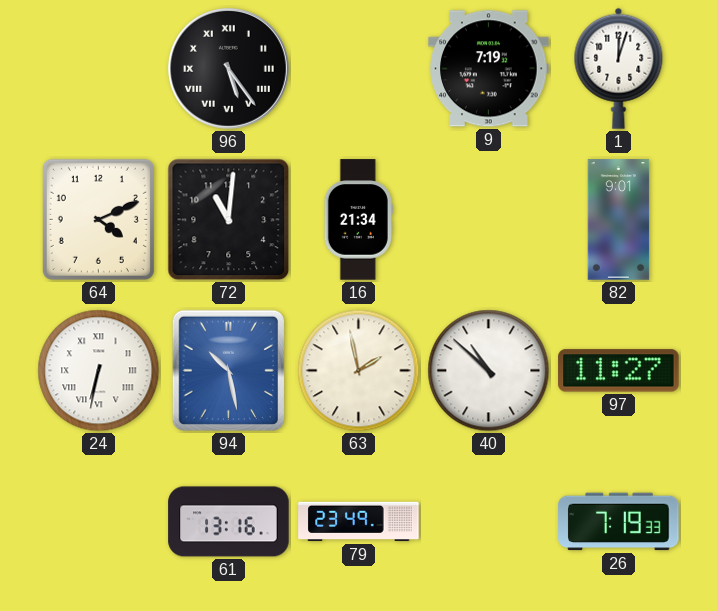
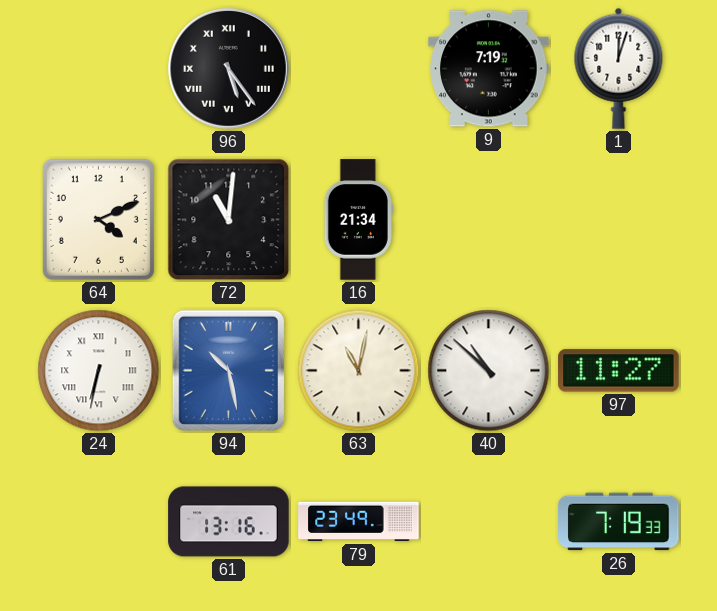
82: 9:01 -> none (619, 220)
63: 1:58 -> 11:02 (359, 371)
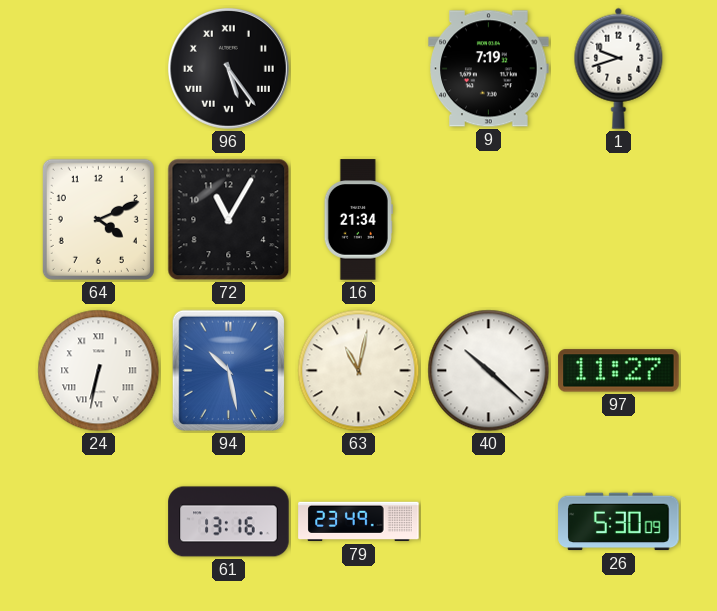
1: 12:03 -> 9:42 (619, 68)
72: 11:01 -> 11:05 (229, 220)
40: 10:52 -> 10:22 (489, 371)
26: 7:19 -> 5:30 (619, 522)
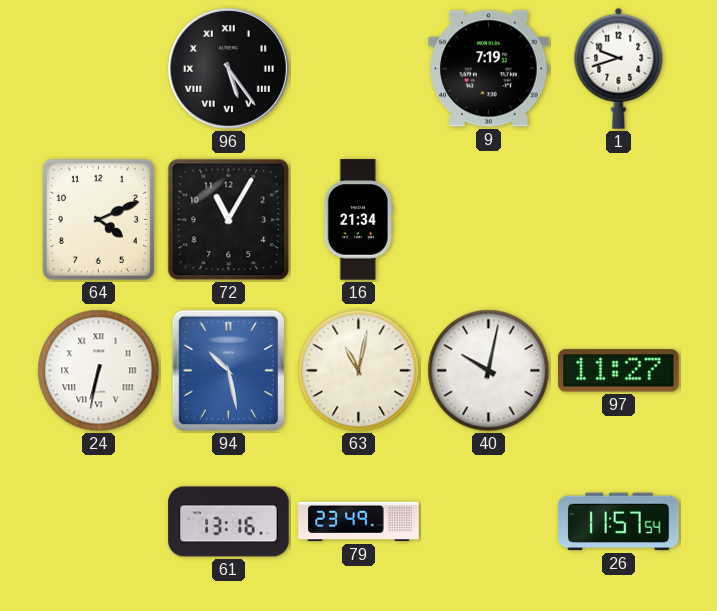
40: 10:22 -> 10:02 (489, 371)
26: 5:30 -> 11:57 (619, 522)
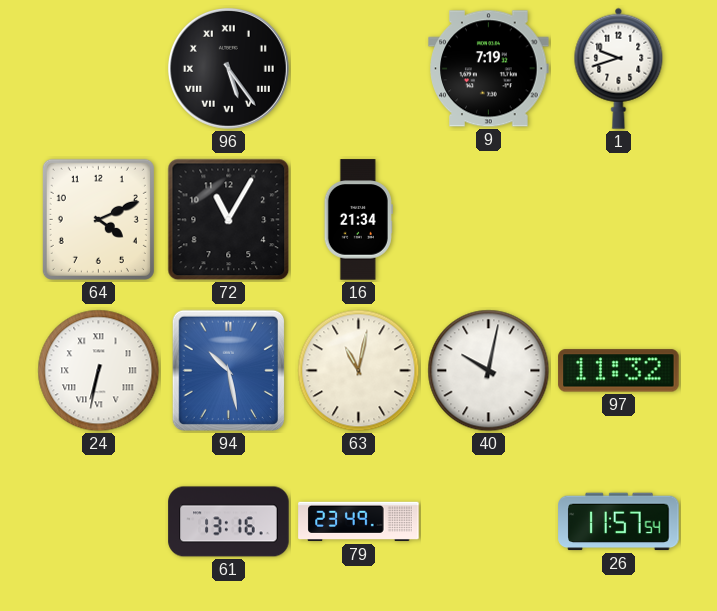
97: 11:27 -> 11:32 (619, 371)
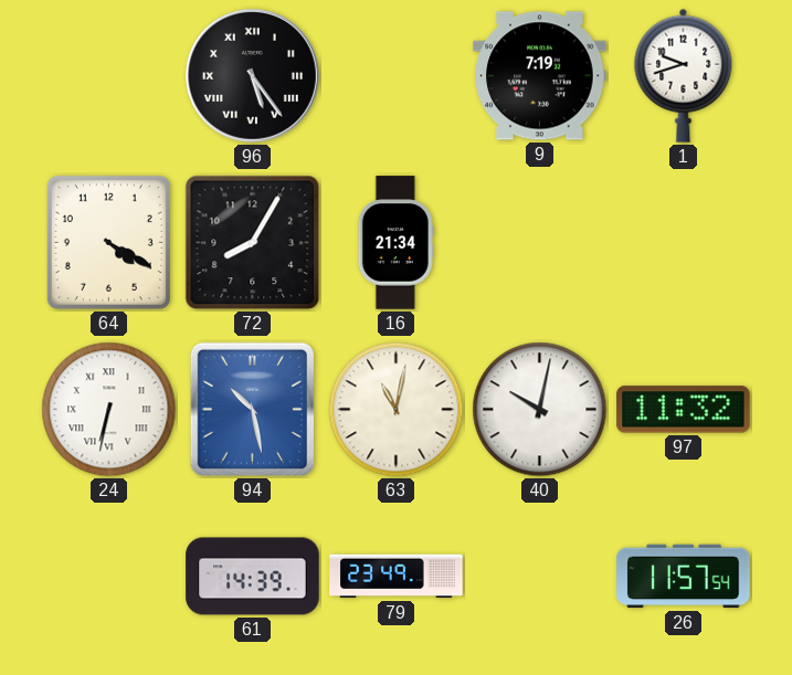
64: 4:11 -> 4:20 (108, 242)
72: 11:05 -> 8:05 (253, 243)
61: 13:16 -> 14:39 (253, 577)
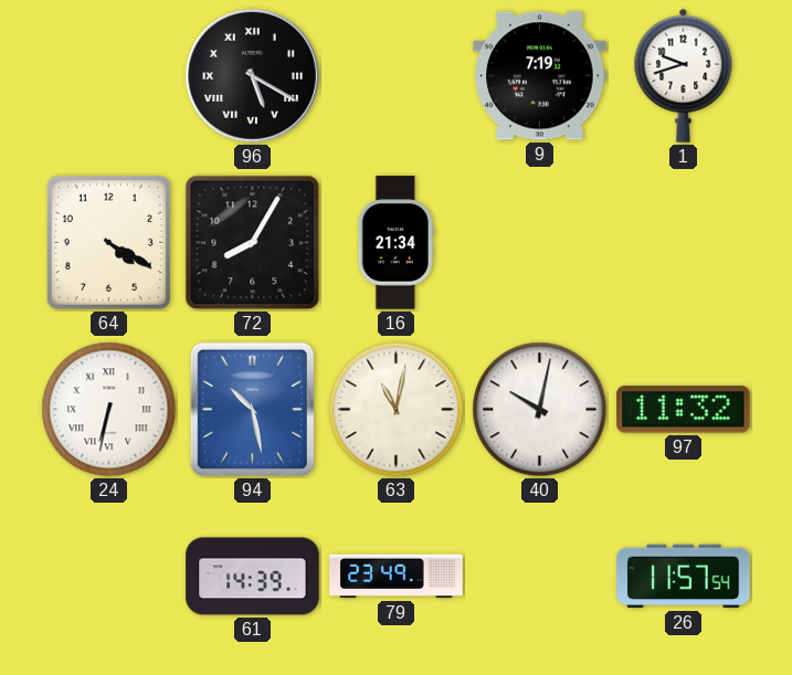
96: 5:24 -> 5:20 (252, 75)
